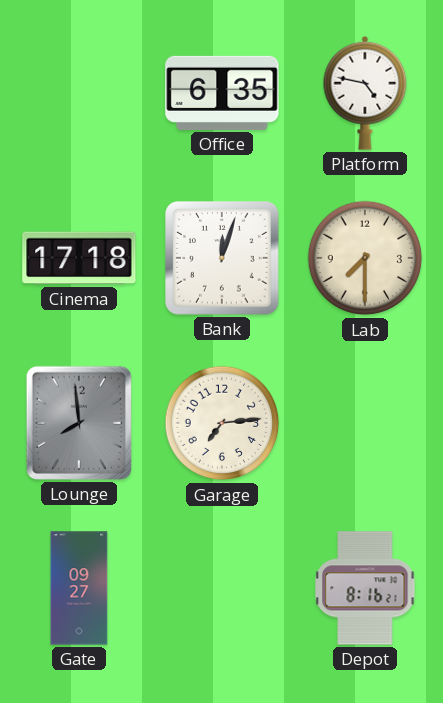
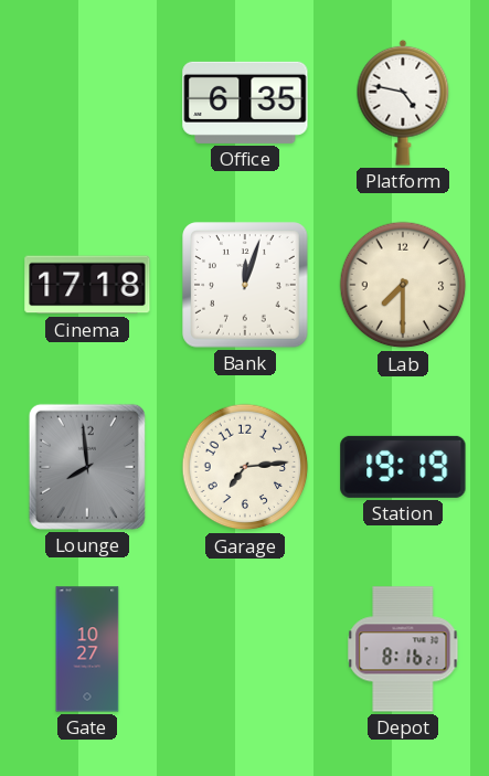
Station: none -> 19:19 (403, 467)
Gate: 09:27 -> 10:27 (87, 649)
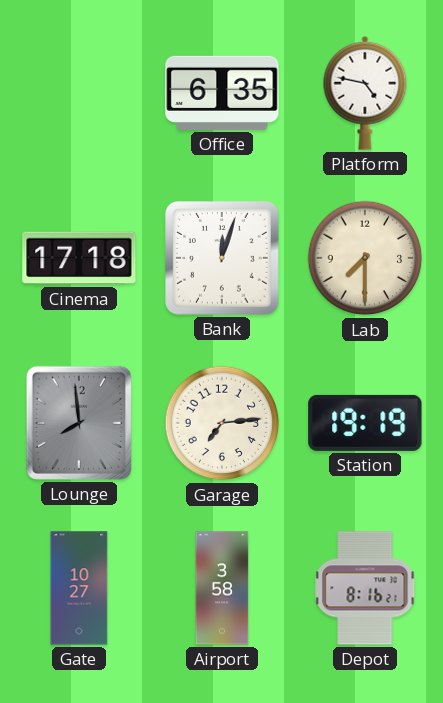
Airport: none -> 3:58 (222, 588)
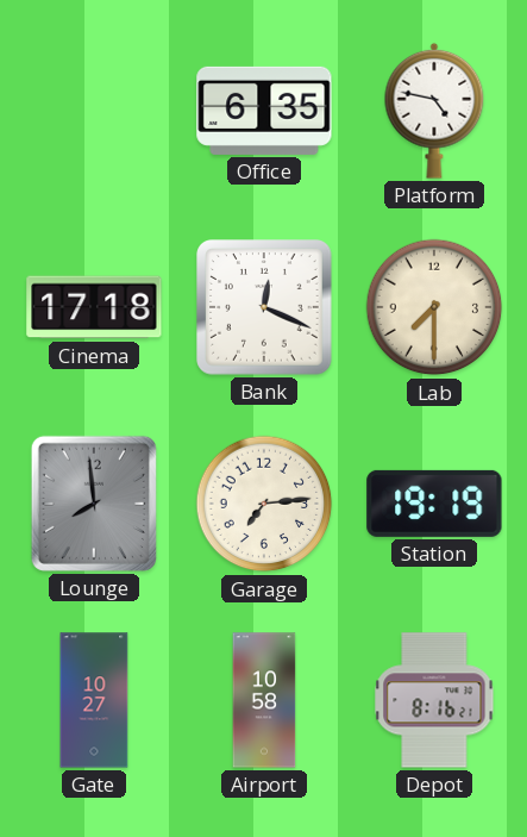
Bank: 12:03 -> 12:19 (264, 307)
Airport: 3:58 -> 10:58 (264, 700)
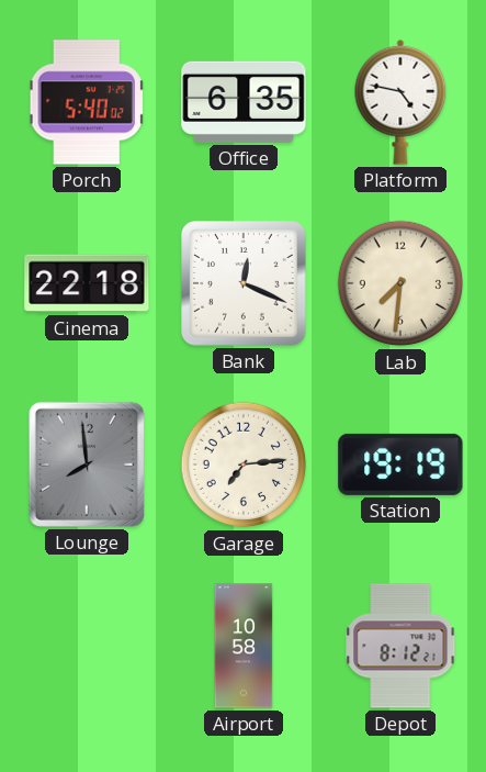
Porch: none -> 5:40 (87, 102)
Cinema: 17:18 -> 22:18 (87, 283)
Lab: 7:30 -> 7:31 (400, 283)
Gate: 10:27 -> none (94, 700)
Depot: 8:16 -> 8:12 (400, 646)
